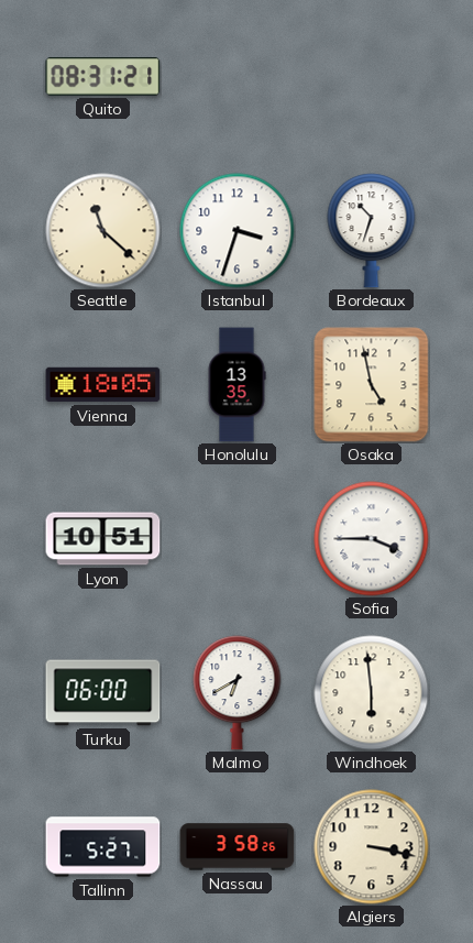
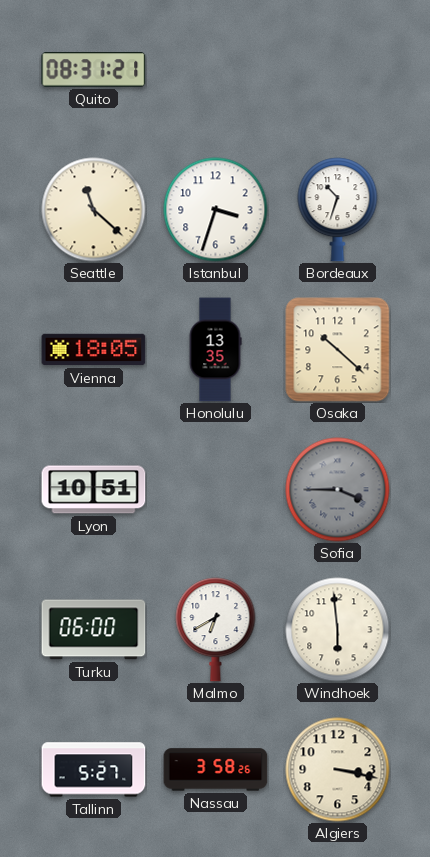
Osaka: 4:58 -> 10:22 (338, 350)
Sofia dial: white -> grey (338, 490)
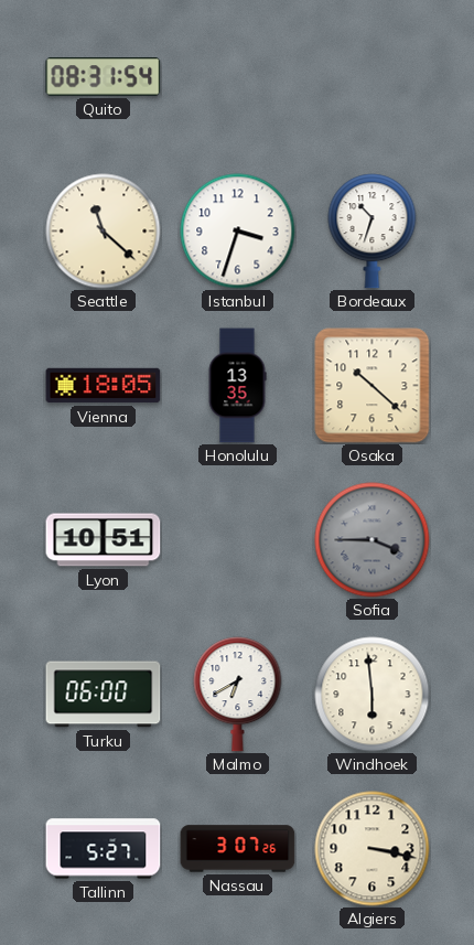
Quito: 08:31:21 -> 08:31:54 (104, 77)
Nassau: 3:58 -> 3:07 (238, 849)
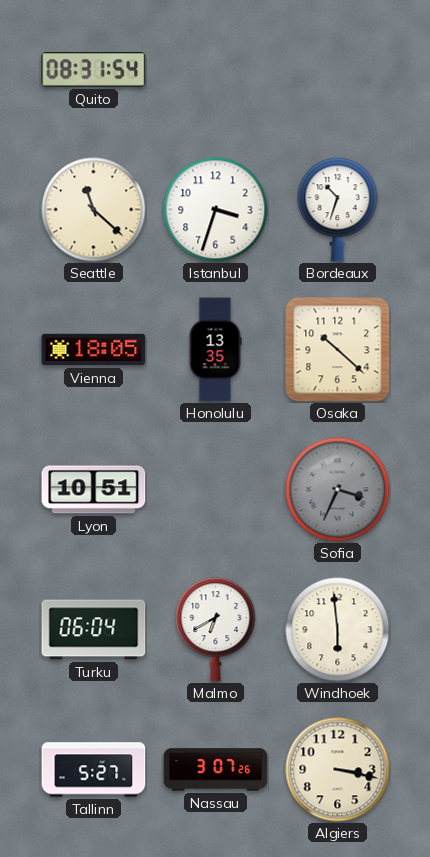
Sofia: 3:45 -> 3:34 (338, 490)
Turku: 06:00 -> 06:04 (94, 630)
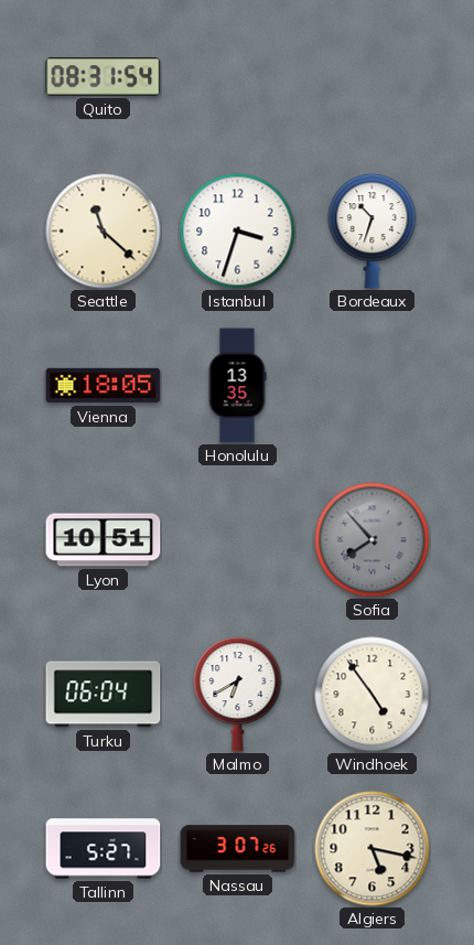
Osaka: 10:22 -> none (338, 350)
Sofia: 3:34 -> 7:53 (373, 540)
Windhoek: 5:59 -> 4:54 (373, 695)
Algiers: 3:17 -> 5:17 (373, 849)
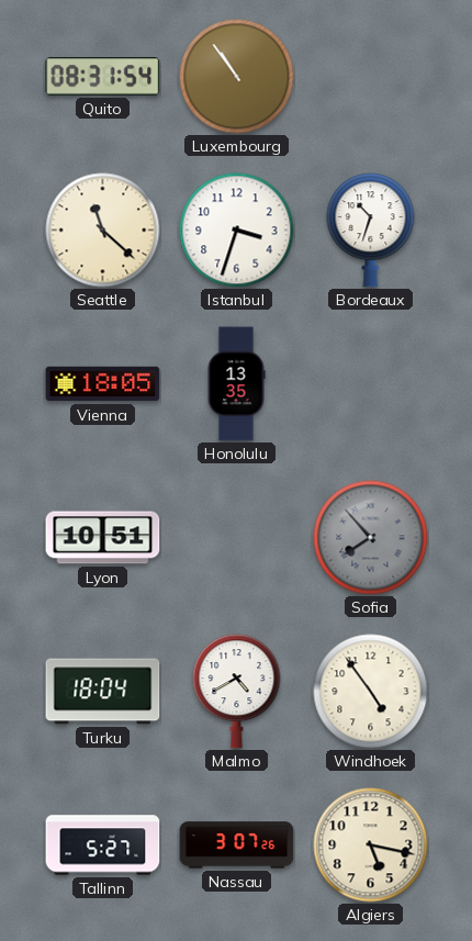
Luxembourg: none -> 10:54 (237, 77)
Turku: 06:04 -> 18:04 (103, 692)
Malmo: 6:40 -> 4:40 (237, 692)
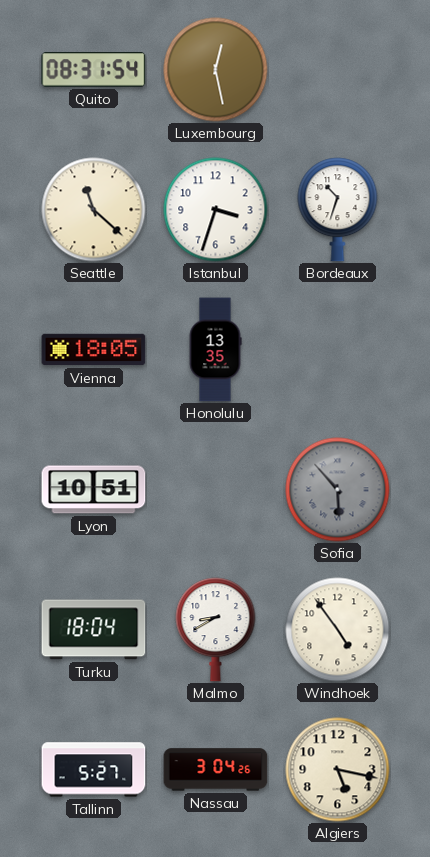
Luxembourg: 10:54 -> 12:28 (216, 70)
Sofia: 7:53 -> 5:53 (338, 490)
Malmo: 4:40 -> 8:40 (216, 630)
Nassau: 3:07 -> 3:04 (216, 770)
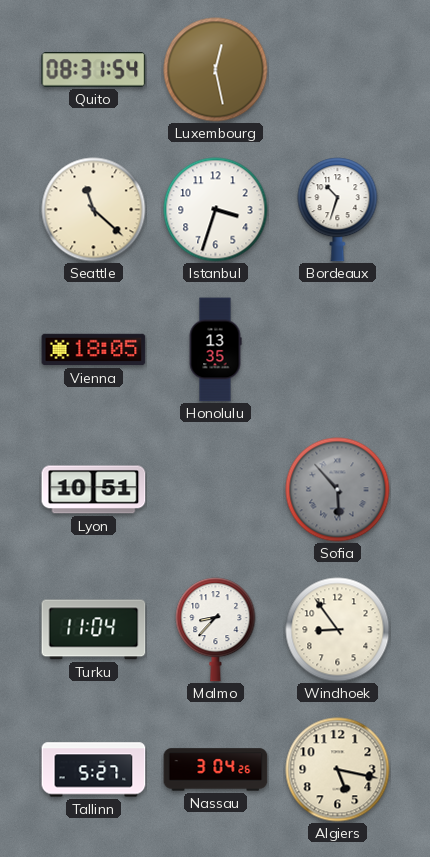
Turku: 18:04 -> 11:04 (94, 630)
Malmo: 8:40 -> 8:37 (216, 630)
Windhoek: 4:54 -> 8:54 (338, 630)
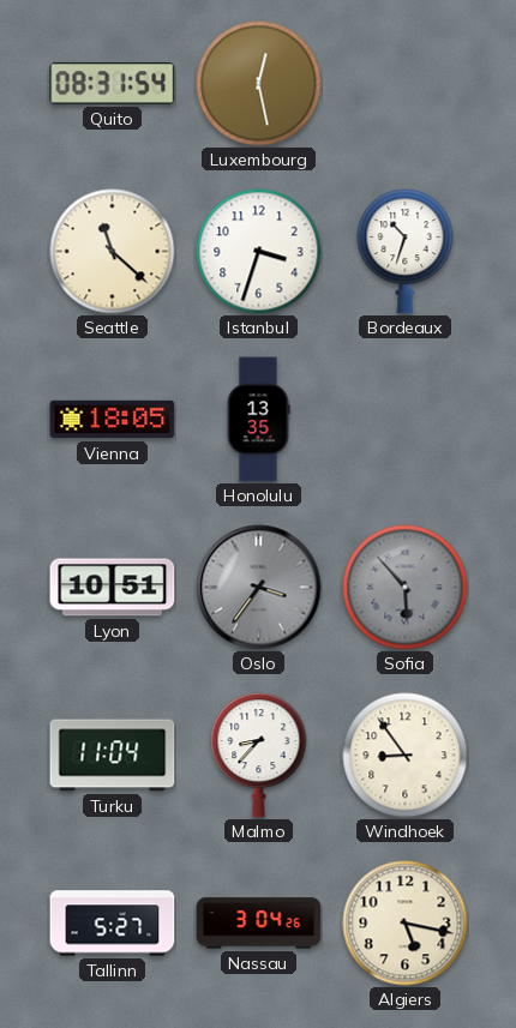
Oslo: none -> 3:36 (259, 588)
